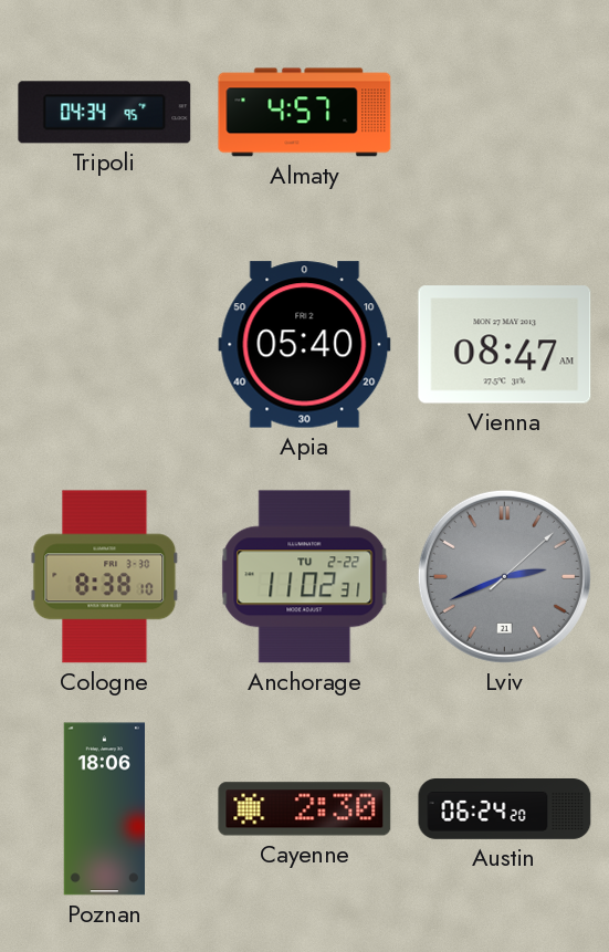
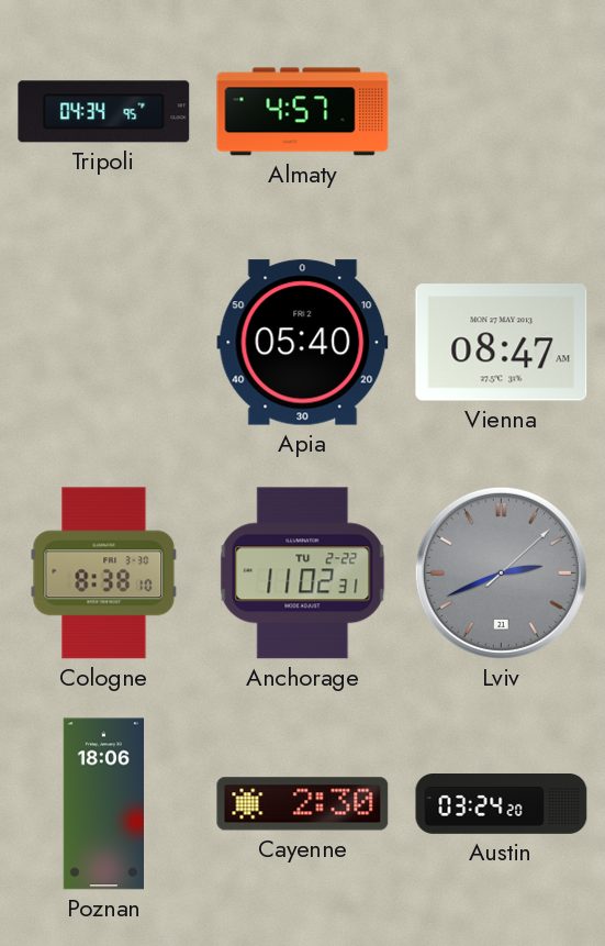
Austin: 06:24 -> 03:24 (502, 804)
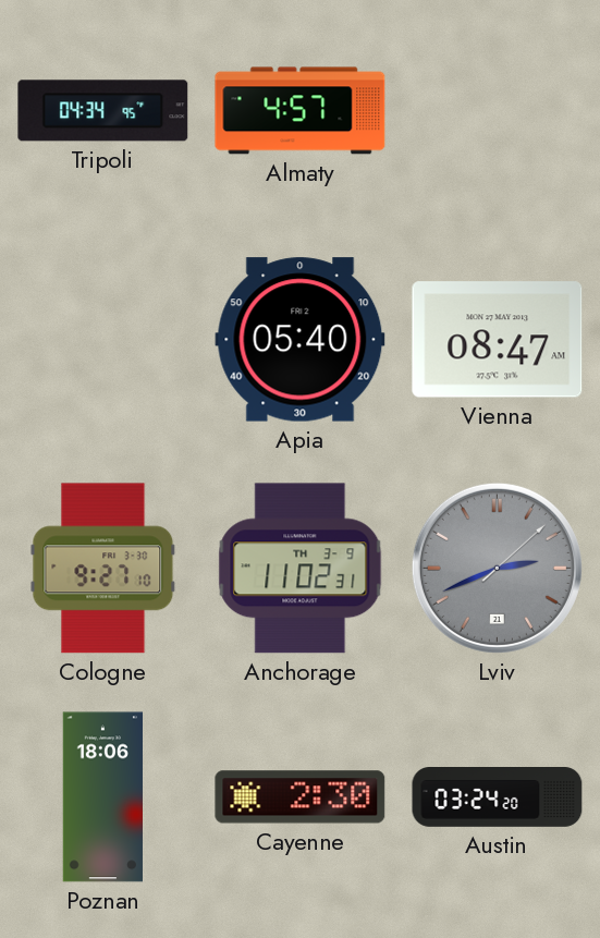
Cologne: 8:38 -> 9:27 (103, 569)
Anchorage date: TU 2-22 -> TH 3-9 (301, 569)
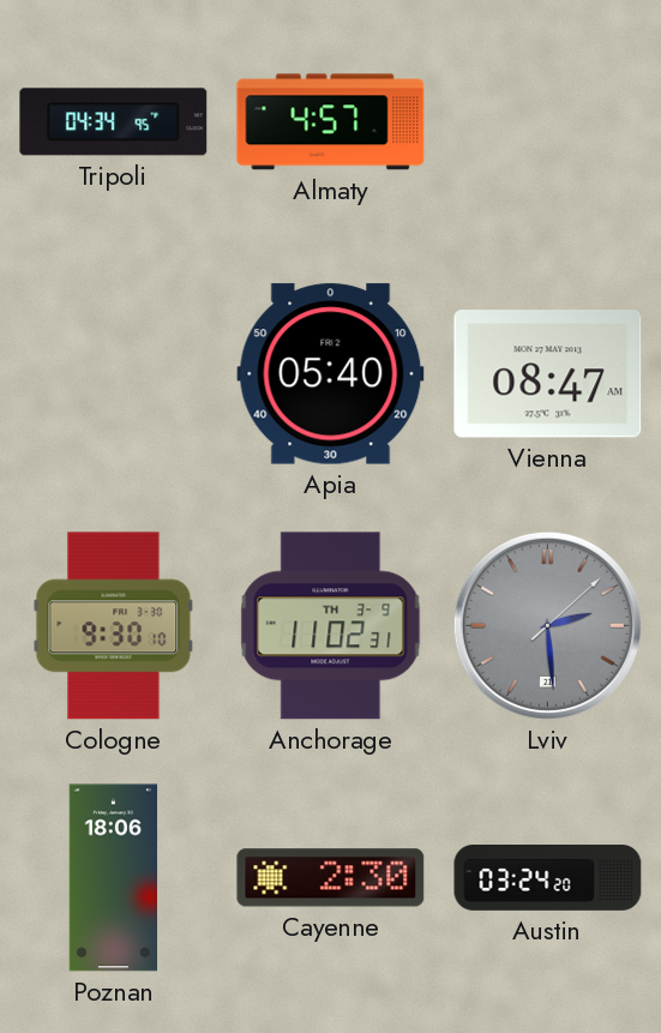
Cologne: 9:27 -> 9:30 (114, 626)
Lviv: 2:41 -> 2:29 (547, 625)
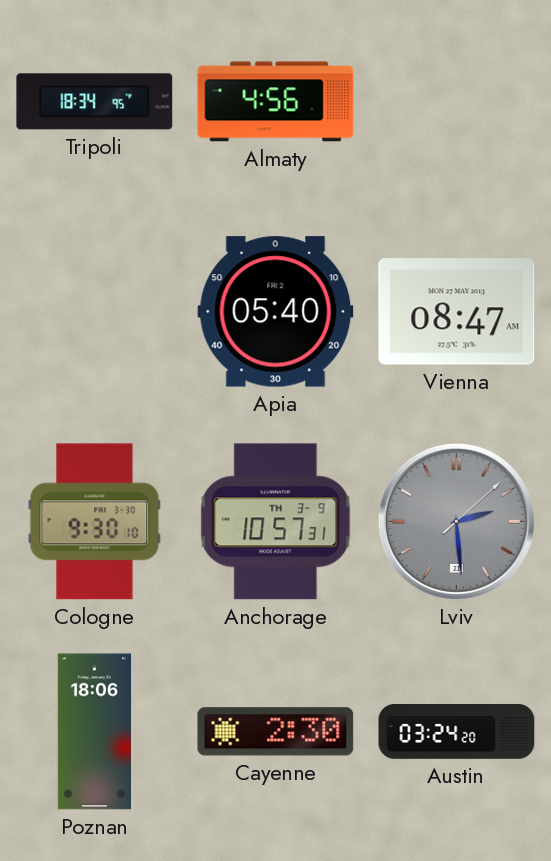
Tripoli: 04:34 -> 18:34 (95, 102)
Almaty: 4:57 -> 4:56 (276, 102)
Anchorage: 11:02 -> 10:57 (276, 522)
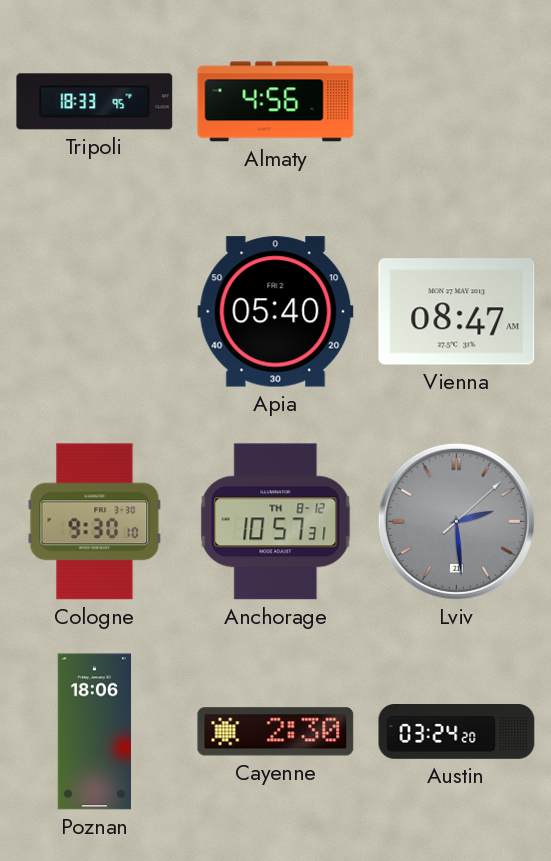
Tripoli: 18:34 -> 18:33 (95, 102)
Anchorage date: TH 3-9 -> TH 8-12 (276, 522)
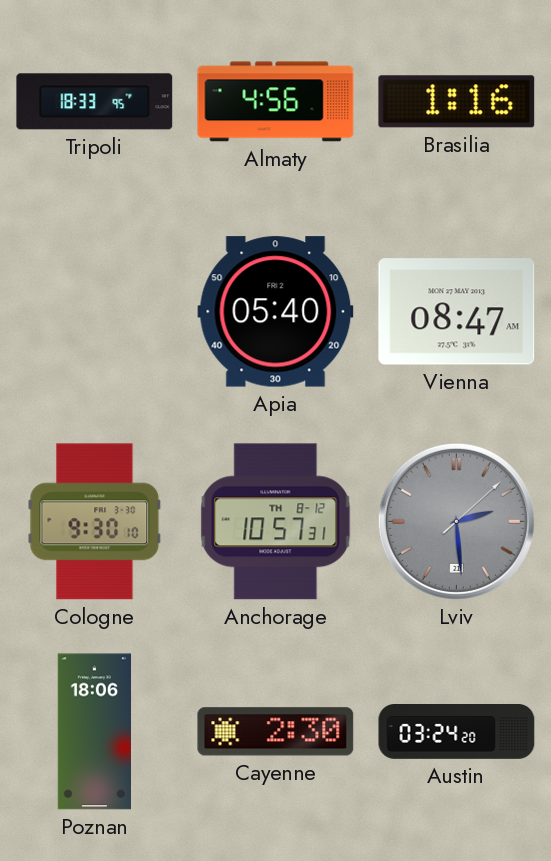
Brasilia: none -> 1:16 (457, 102)
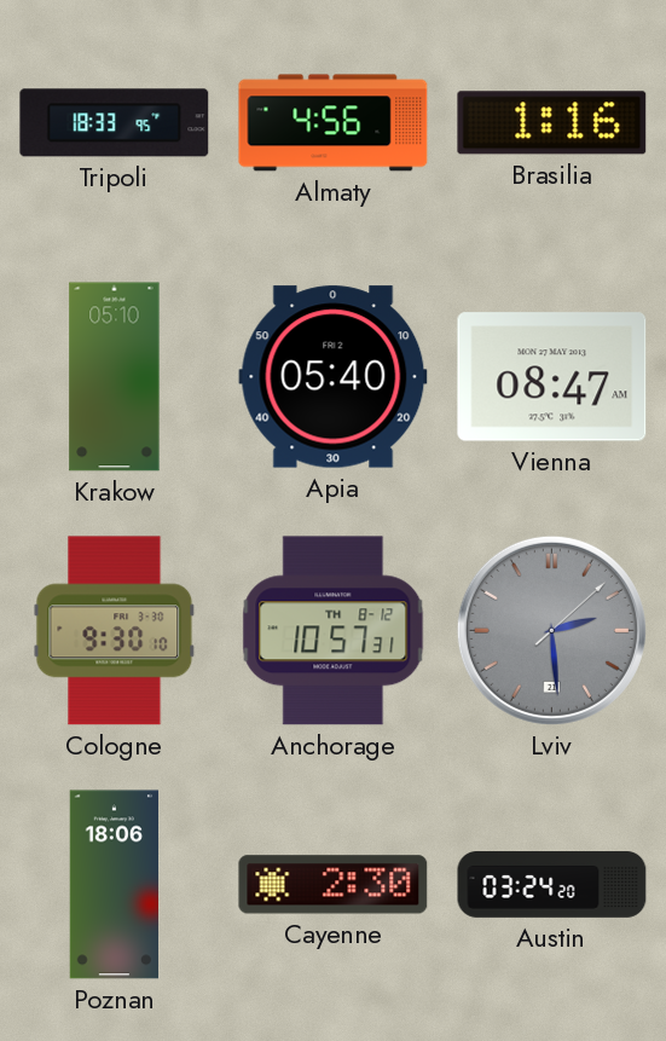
Krakow: none -> 05:10 (115, 377)
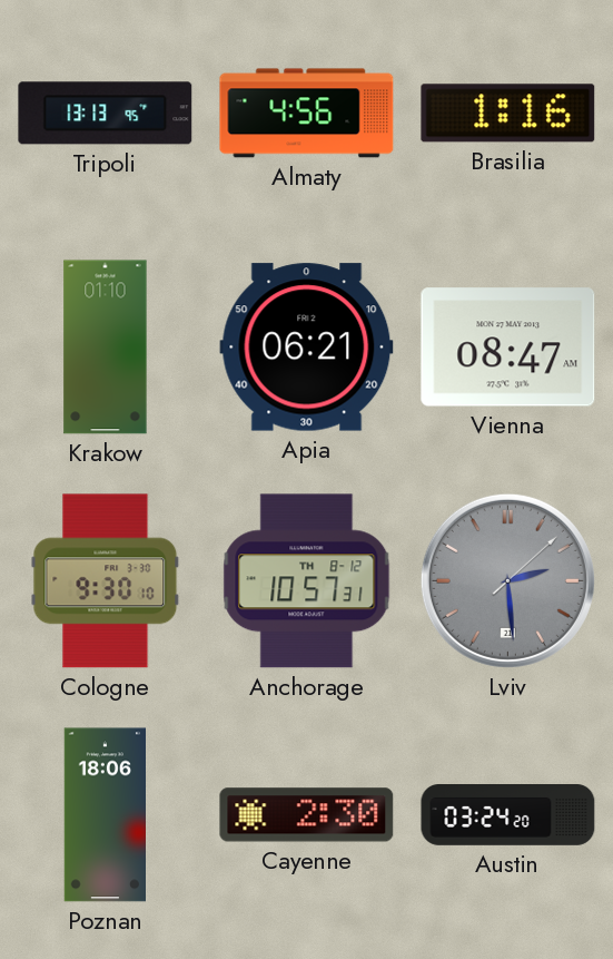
Tripoli: 18:33 -> 13:13 (106, 114)
Krakow: 05:10 -> 01:10 (106, 348)
Apia: 05:40 -> 06:21 (307, 348)
